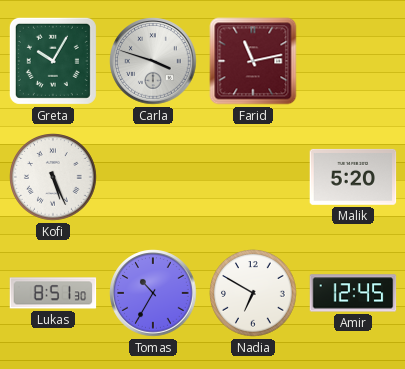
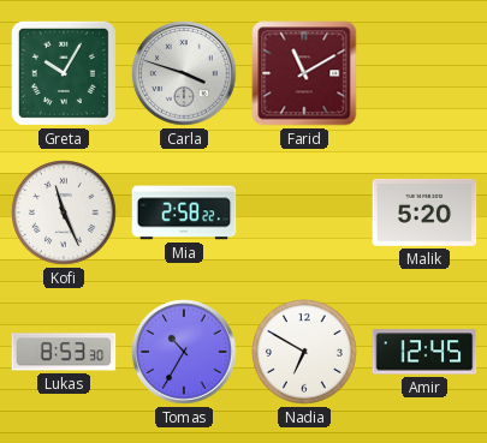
Farid: 11:13 -> 11:10 (304, 73)
Kofi: 5:26 -> 11:26 (64, 212)
Mia: none -> 2:58 (184, 212)
Lukas: 8:51 -> 8:53 (64, 352)
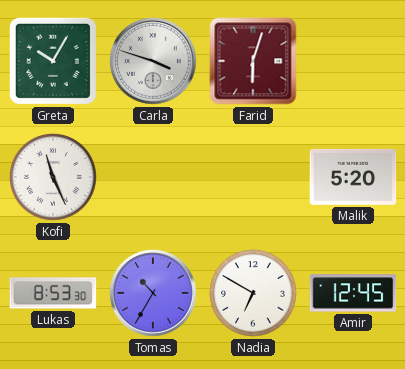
Farid: 11:10 -> 6:03 (253, 61)
Mia: 2:58 -> none (184, 212)
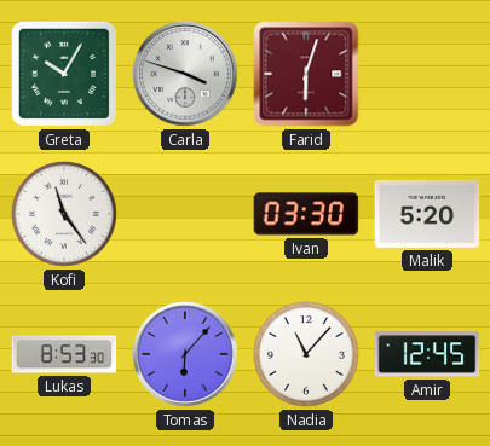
Kofi: 11:26 -> 11:24 (64, 214)
Ivan: none -> 03:30 (306, 214)
Tomas: 10:35 -> 6:07 (185, 354)
Nadia: 6:50 -> 11:07 (306, 354)
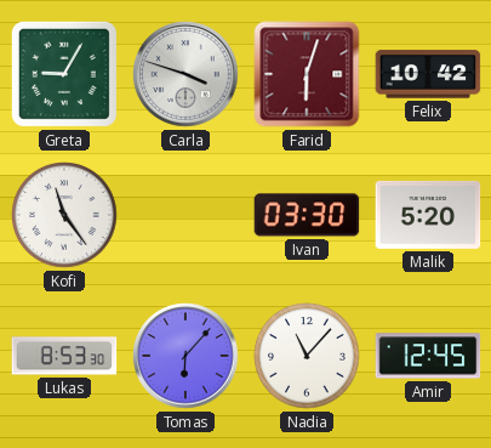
Greta: 10:05 -> 9:05 (64, 74)
Felix: none -> 10:42 (428, 74)
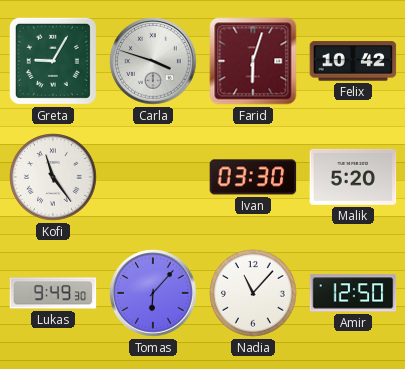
Lukas: 8:53 -> 9:49 (53, 293)
Amir: 12:45 -> 12:50 (353, 293)
